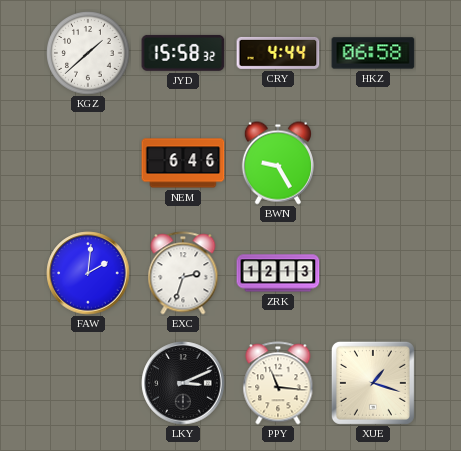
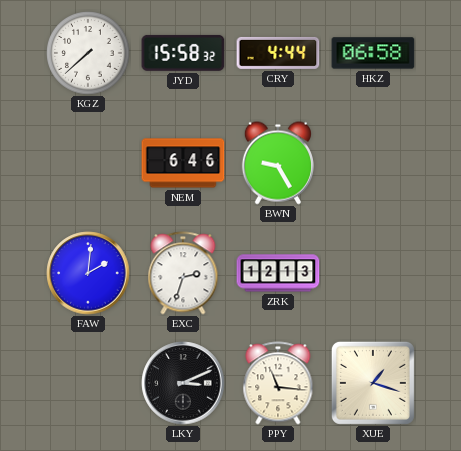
KGZ: 1:38 -> 7:38 (88, 53)
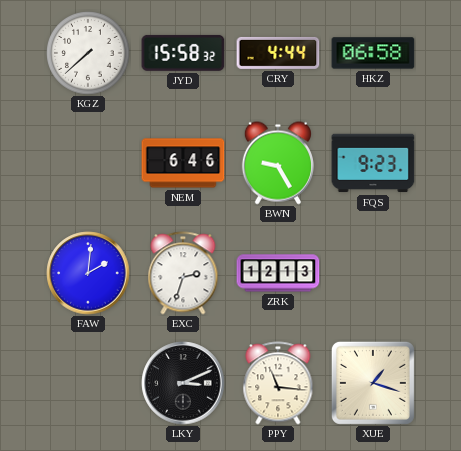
FQS: none -> 9:23 (373, 163)
